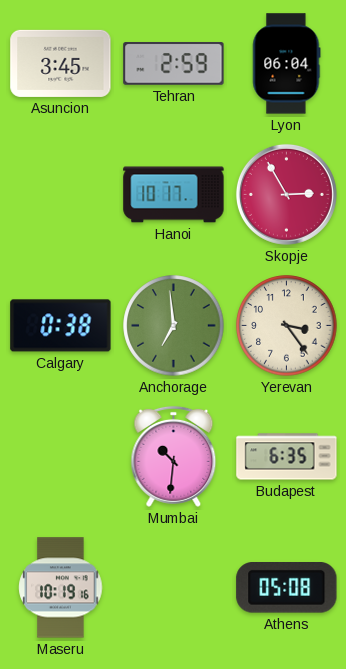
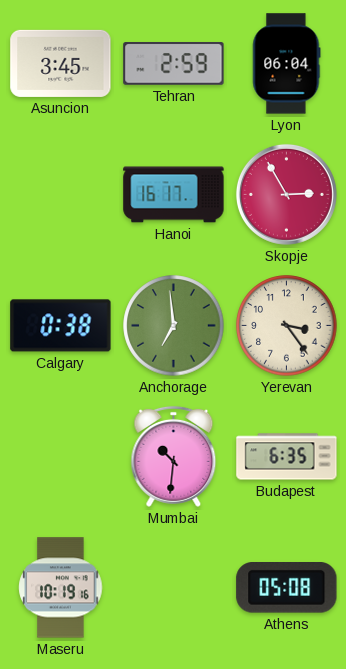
Hanoi: 10:17 -> 16:17 (174, 195)
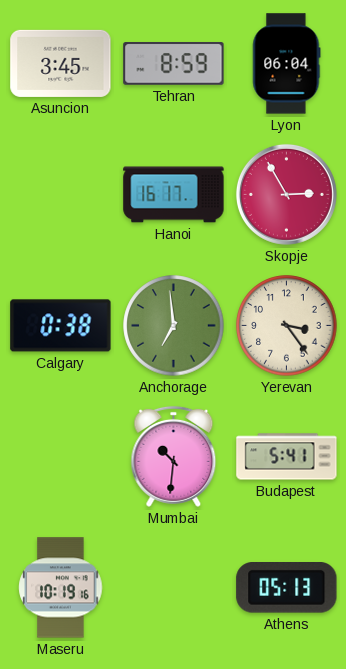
Tehran: 2:59 -> 8:59 (174, 64)
Budapest: 6:35 -> 5:41 (287, 457)
Athens: 05:08 -> 05:13 (287, 588)
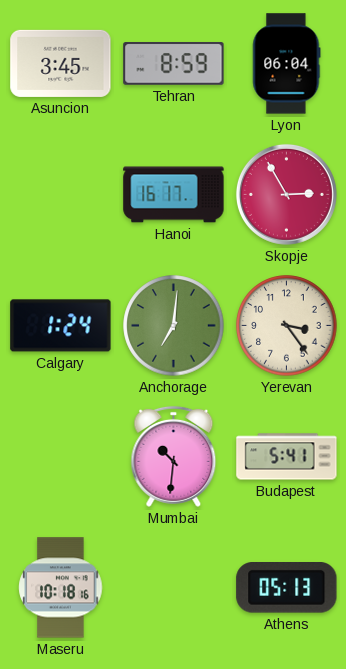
Calgary: 0:38 -> 1:24 (61, 326)
Anchorage: 6:59 -> 7:01 (174, 326)
Maseru: 10:19 -> 10:18 (61, 588)
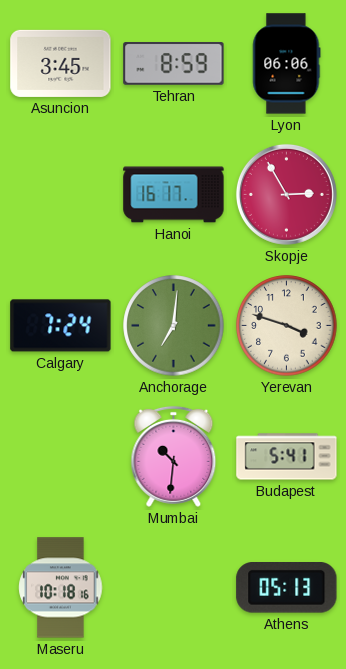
Lyon: 06:04 -> 06:06 (287, 64)
Calgary: 1:24 -> 7:24 (61, 326)
Yerevan: 3:24 -> 3:48 (287, 326)
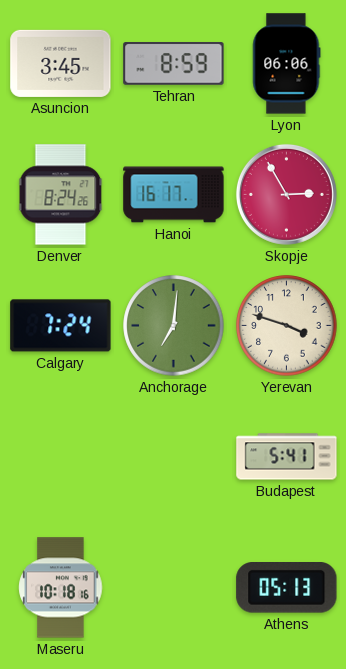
Denver: none -> 8:24 (61, 195)
Mumbai: 10:31 -> none (174, 456)
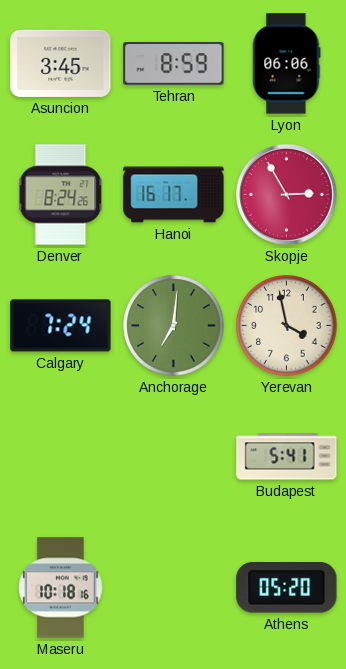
Yerevan: 3:48 -> 3:58 (287, 326)
Athens: 05:13 -> 05:20 (287, 588)
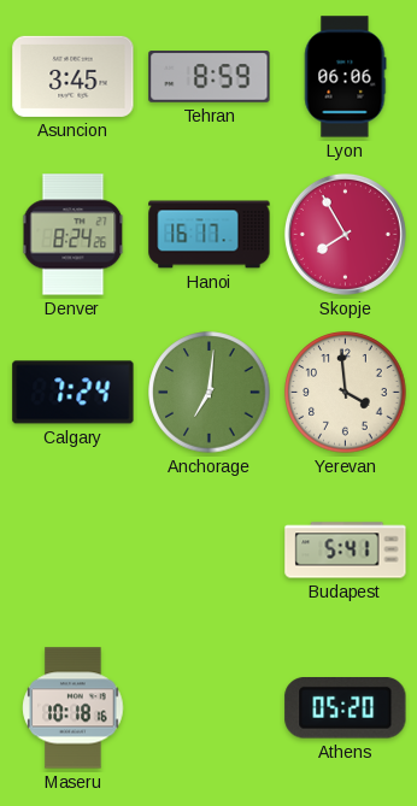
Skopje: 2:55 -> 7:55 (345, 234)
Yerevan: 3:58 -> 3:59 (346, 393)
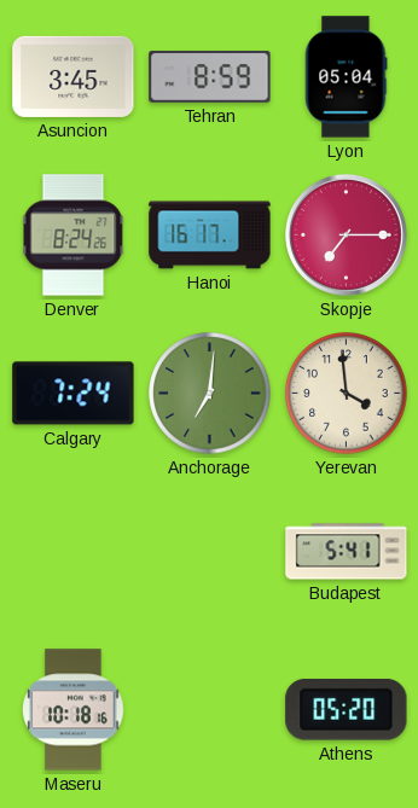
Lyon: 06:06 -> 05:04 (347, 77)
Skopje: 7:55 -> 7:15 (346, 234)
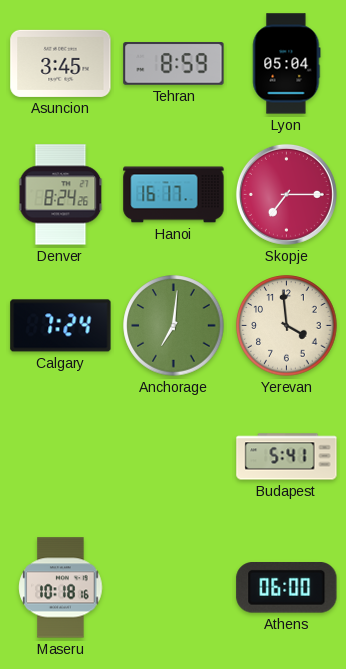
Athens: 05:20 -> 06:00 (287, 588)
